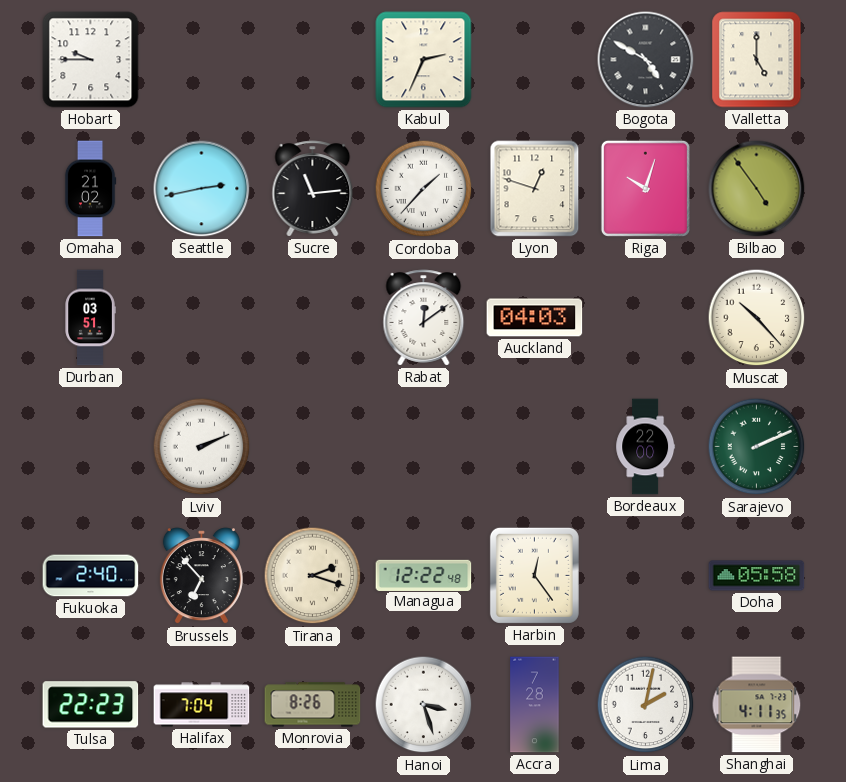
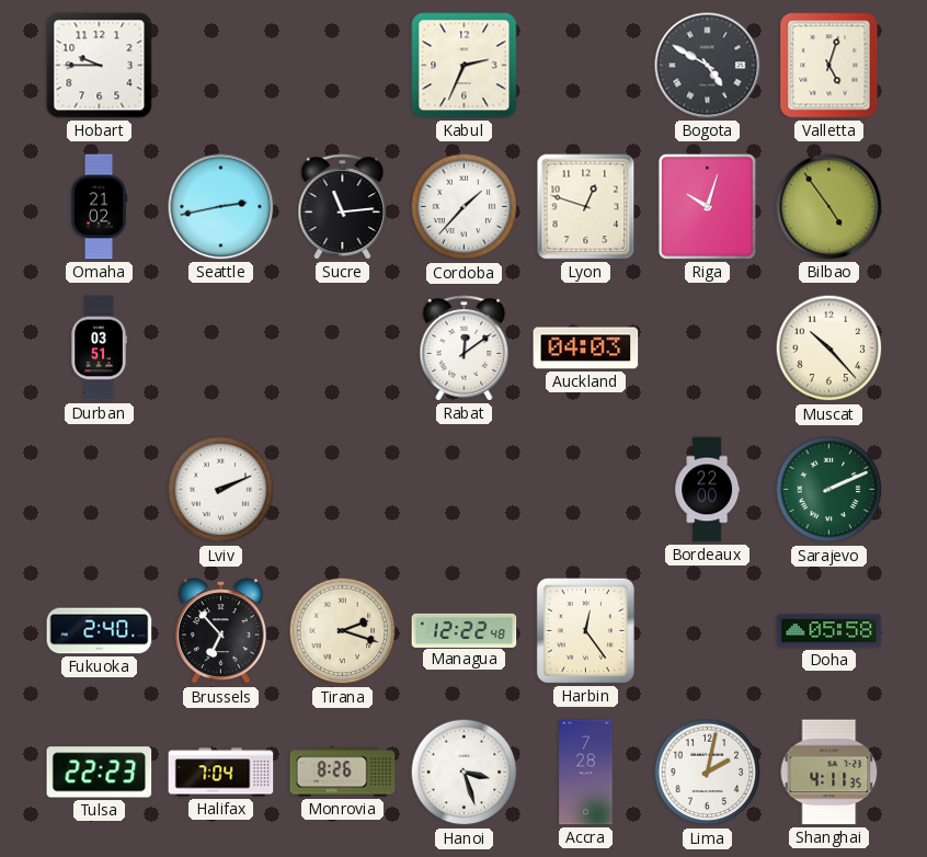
Valletta: 5:00 -> 5:03 (829, 66)
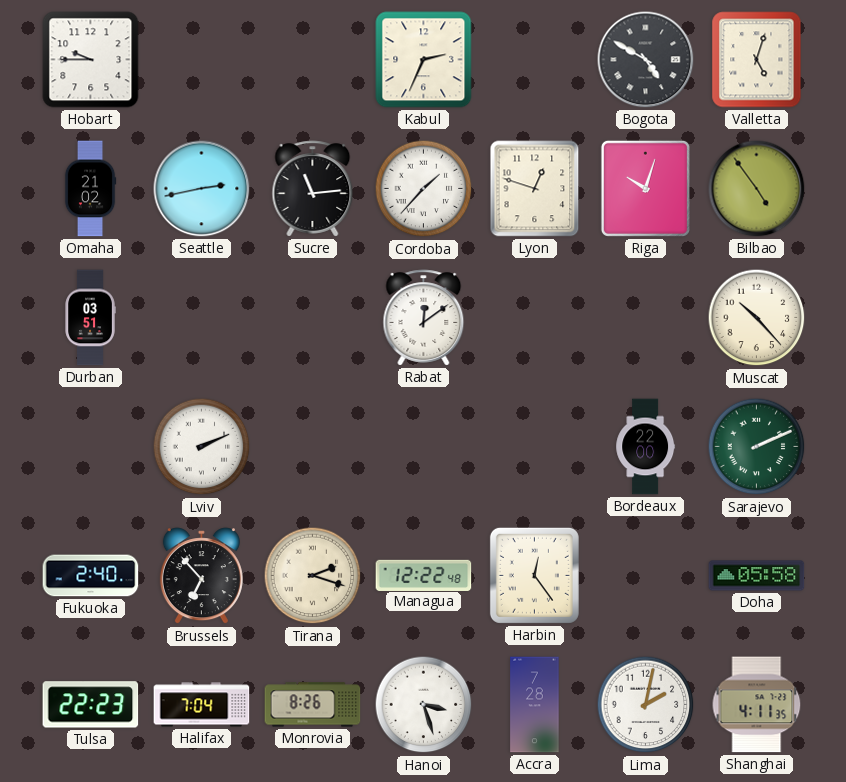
Auckland: 04:03 -> none (586, 348)
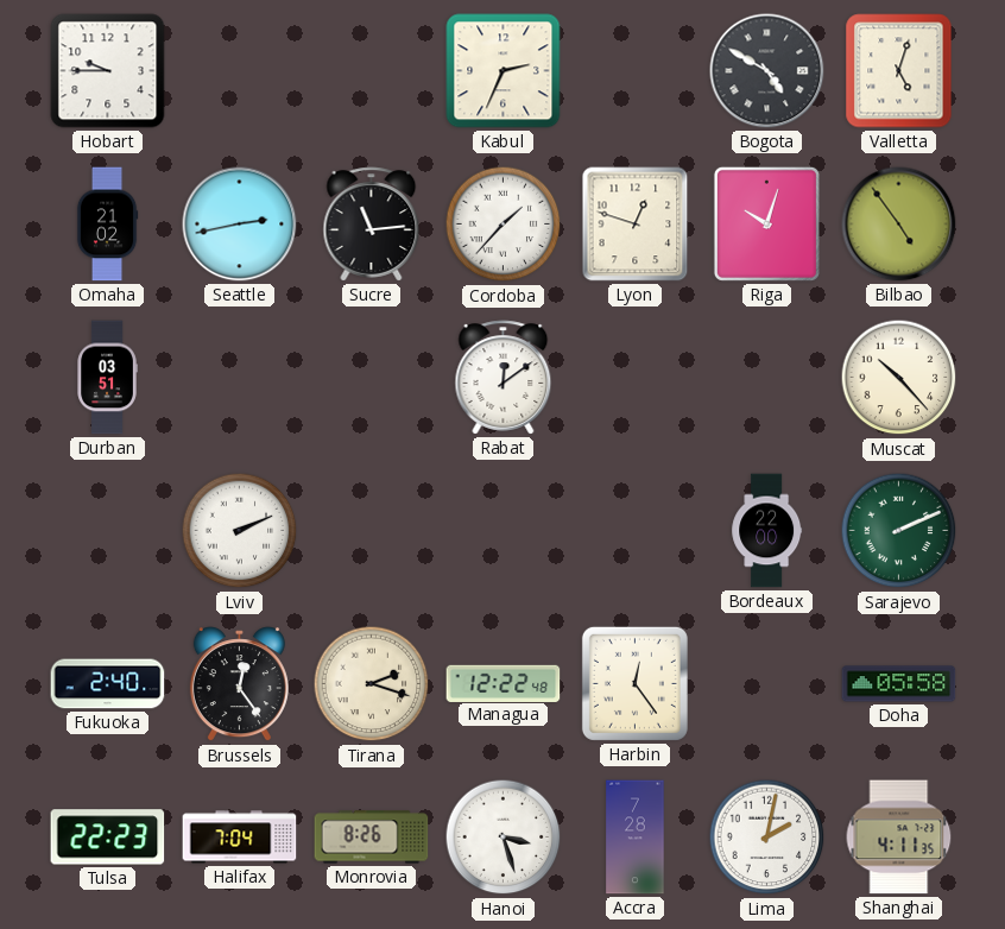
Brussels: 6:53 -> 12:24 (239, 684)
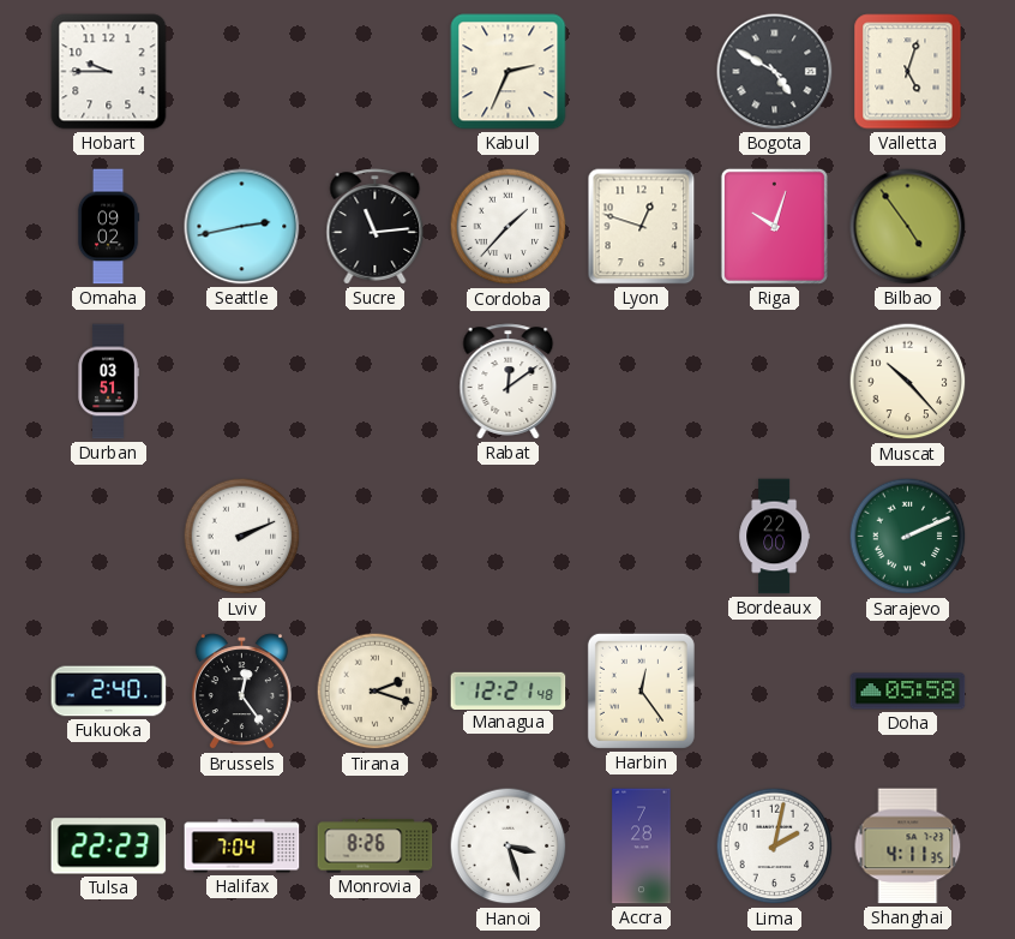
Omaha: 21:02 -> 09:02 (108, 227)
Managua: 12:22 -> 12:21 (509, 690)
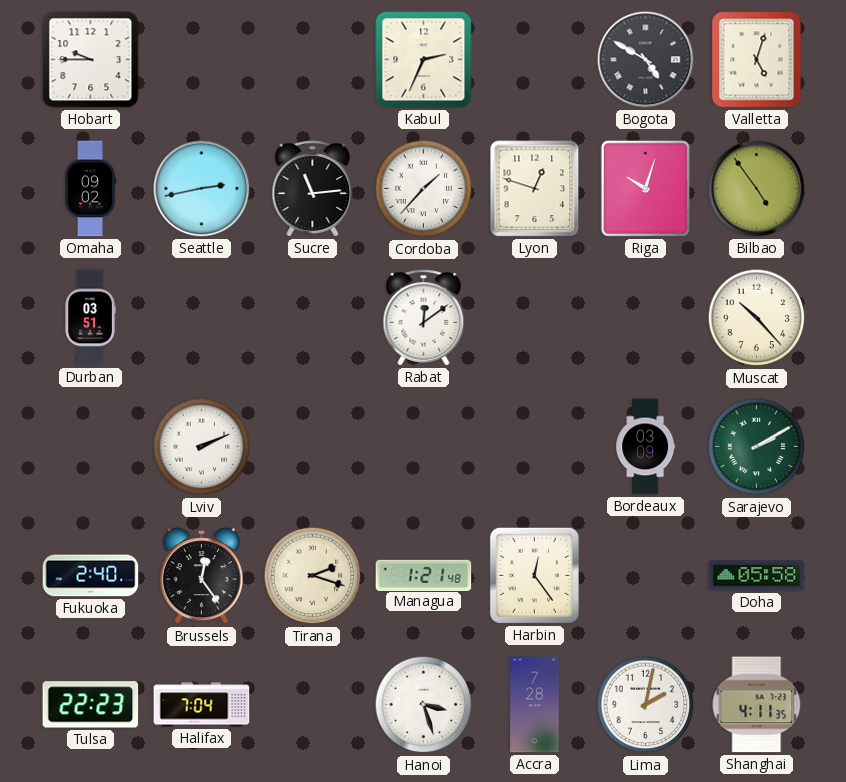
Bordeaux: 22:00 -> 03:09 (646, 447)
Sarajevo: 2:11 -> 2:10 (757, 447)
Managua: 12:21 -> 1:21 (424, 575)
Monrovia: 8:26 -> none (376, 847)
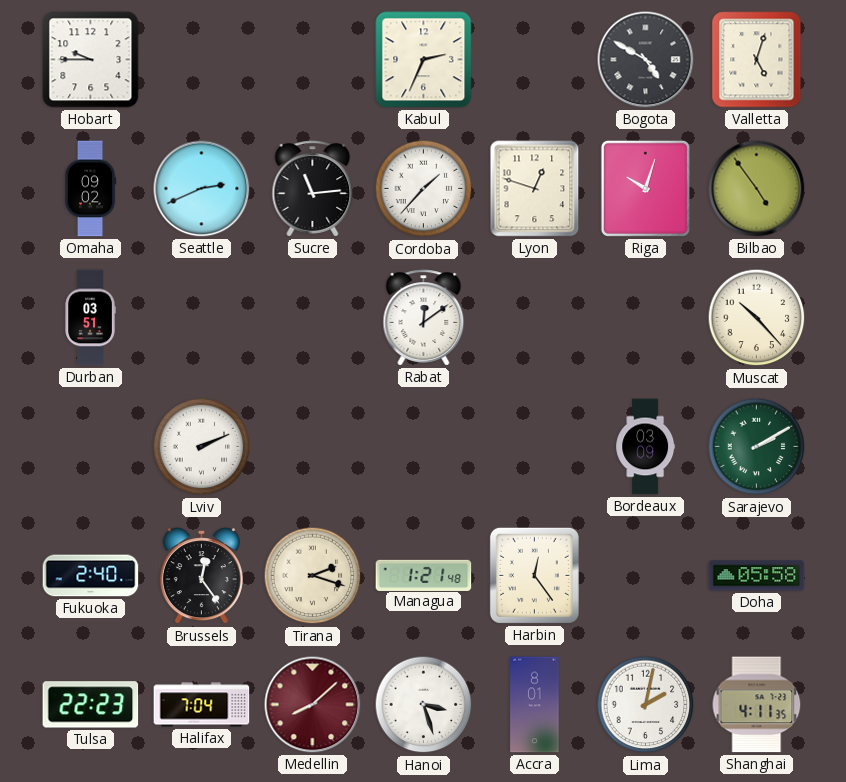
Seattle: 2:43 -> 2:41 (202, 189)
Medellin: none -> 8:08 (313, 705)
Accra: 7:28 -> 8:01 (535, 705)
